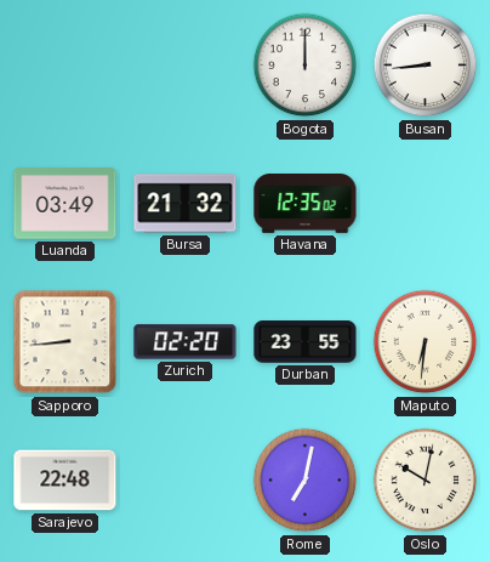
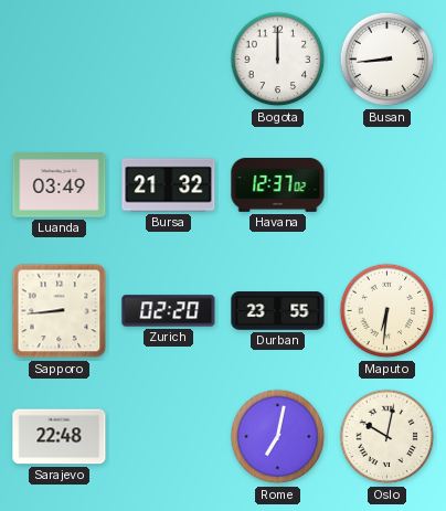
Havana: 12:35 -> 12:37 (278, 185)
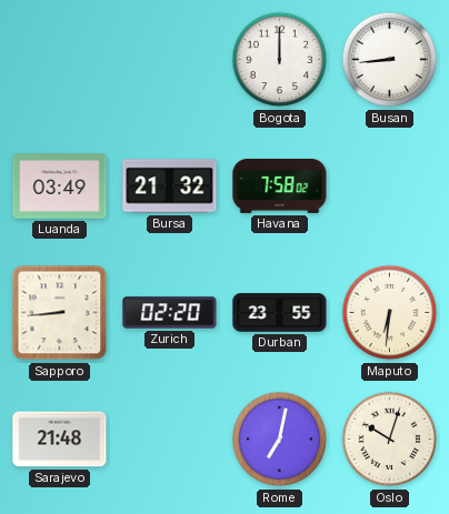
Havana: 12:37 -> 7:58 (280, 187)
Sarajevo: 22:48 -> 21:48 (60, 440)
Oslo: 10:02 -> 10:03 (390, 440)
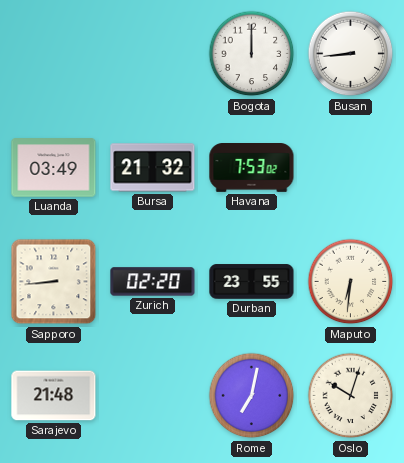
Havana: 7:58 -> 7:53 (252, 168)
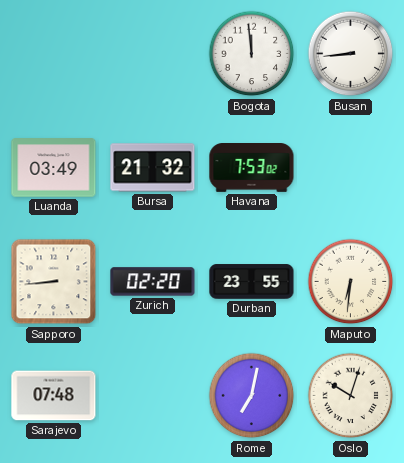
Bogota: 12:00 -> 11:59 (252, 54)
Sarajevo: 21:48 -> 07:48 (54, 396)
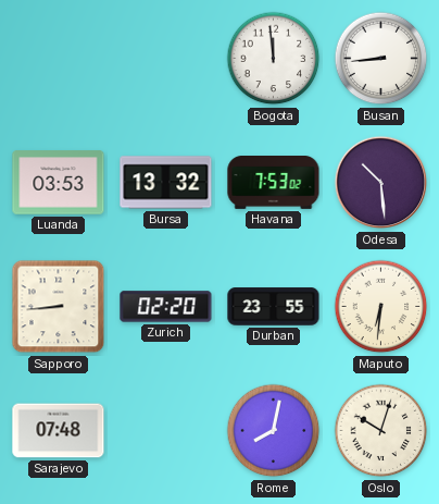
Luanda: 03:49 -> 03:53 (59, 183)
Bursa: 21:32 -> 13:32 (166, 183)
Odesa: none -> 10:29 (381, 183)
Rome: 7:02 -> 8:02 (274, 431)
